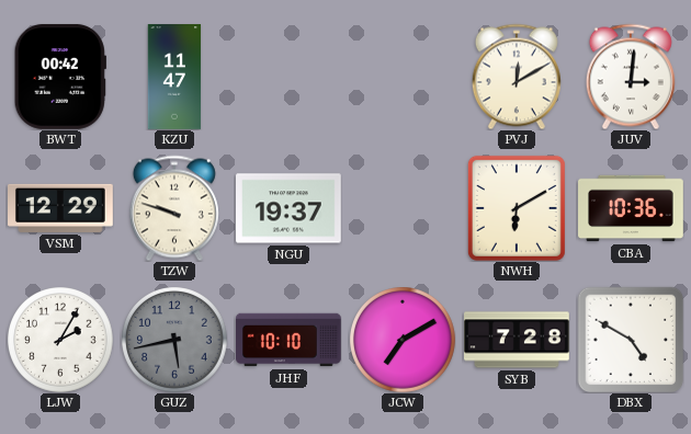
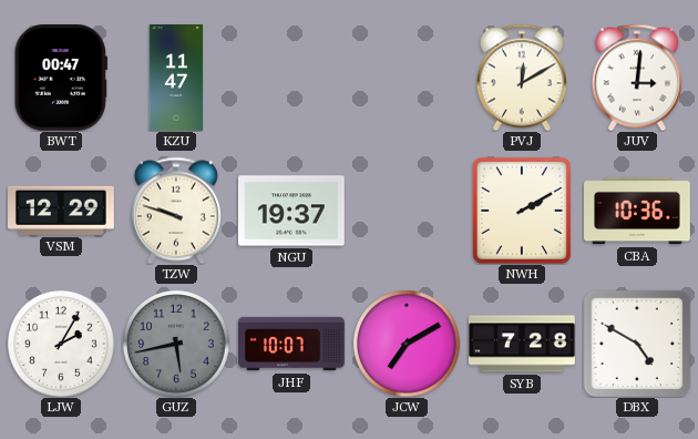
BWT: 00:42 -> 00:47 (61, 78)
NWH: 6:10 -> 2:10 (522, 211)
JHF: 10:10 -> 10:07 (292, 344)
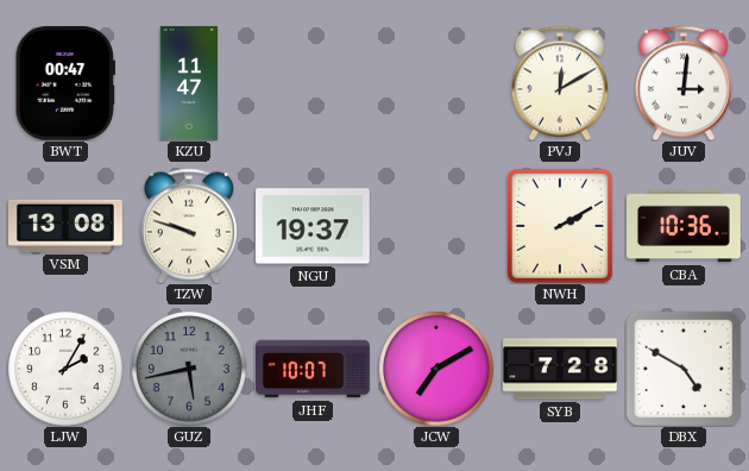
VSM: 12:29 -> 13:08 (67, 226)
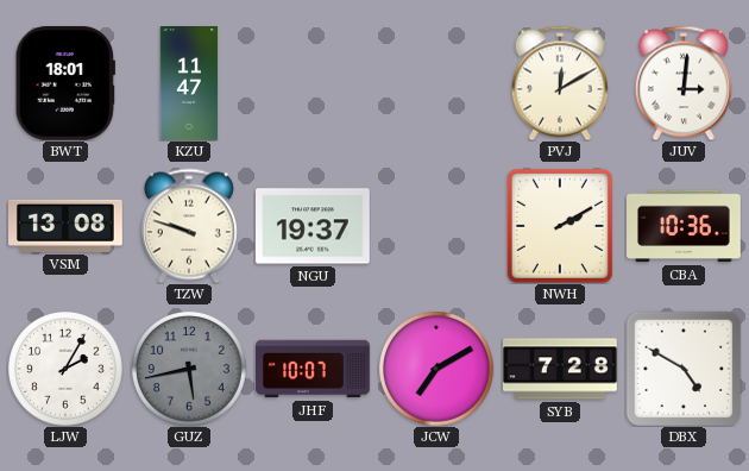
BWT: 00:47 -> 18:01 (65, 83)
